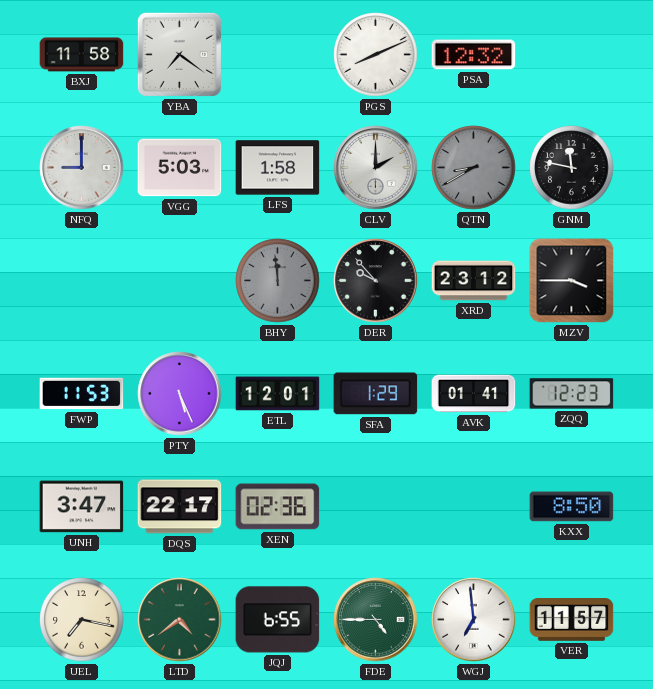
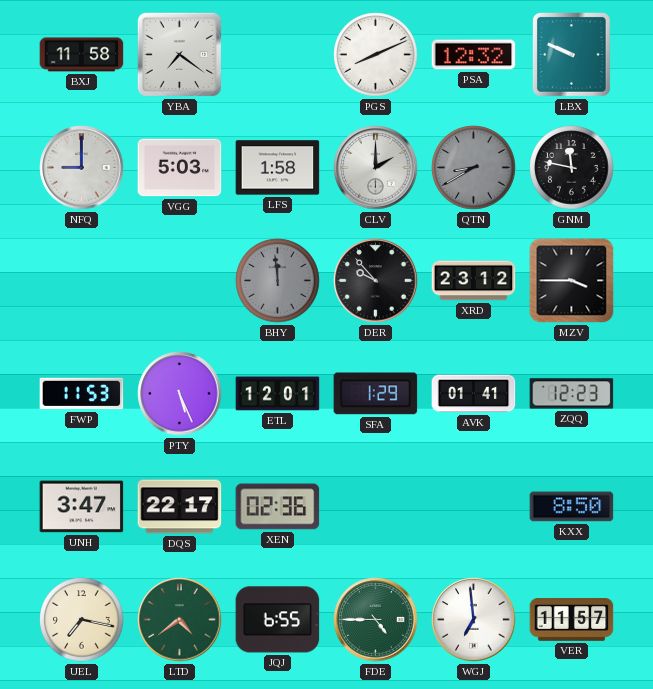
LBX: none -> 9:49 (572, 55)
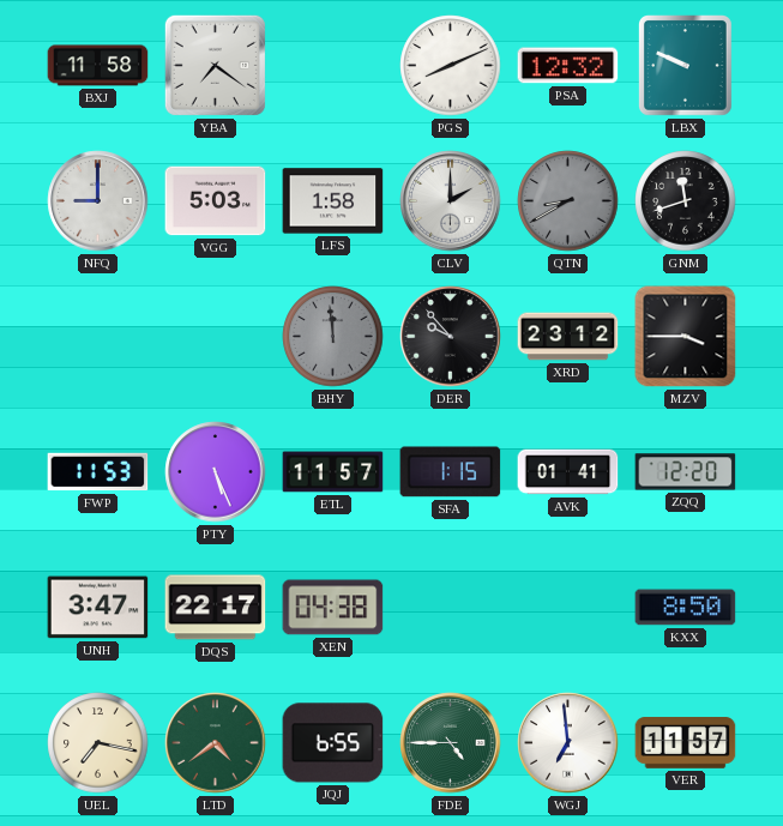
GNM: 11:47 -> 11:42 (686, 201)
ETL: 12:01 -> 11:57 (333, 472)
SFA: 1:29 -> 1:15 (451, 472)
ZQQ: 12:23 -> 12:20 (686, 472)
XEN: 02:36 -> 04:38 (333, 608)
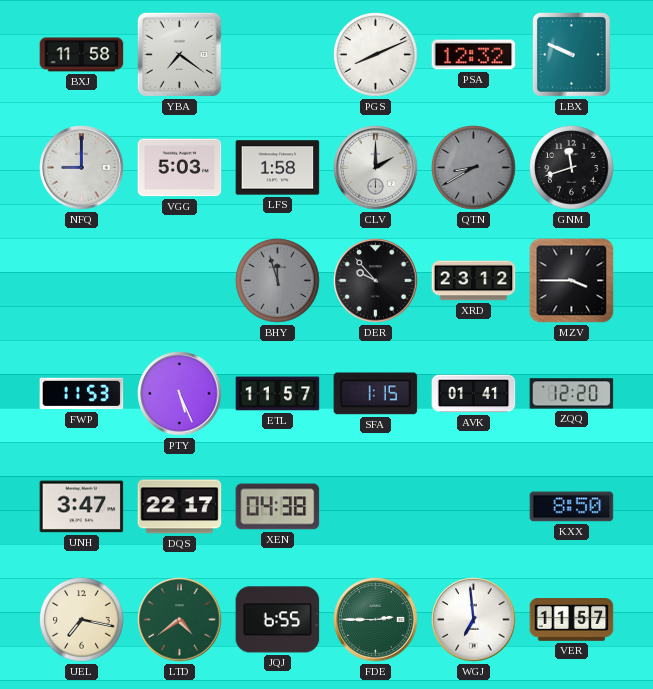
BHY: 11:59 -> 11:57 (278, 281)
FDE: 4:45 -> 2:45 (376, 620)
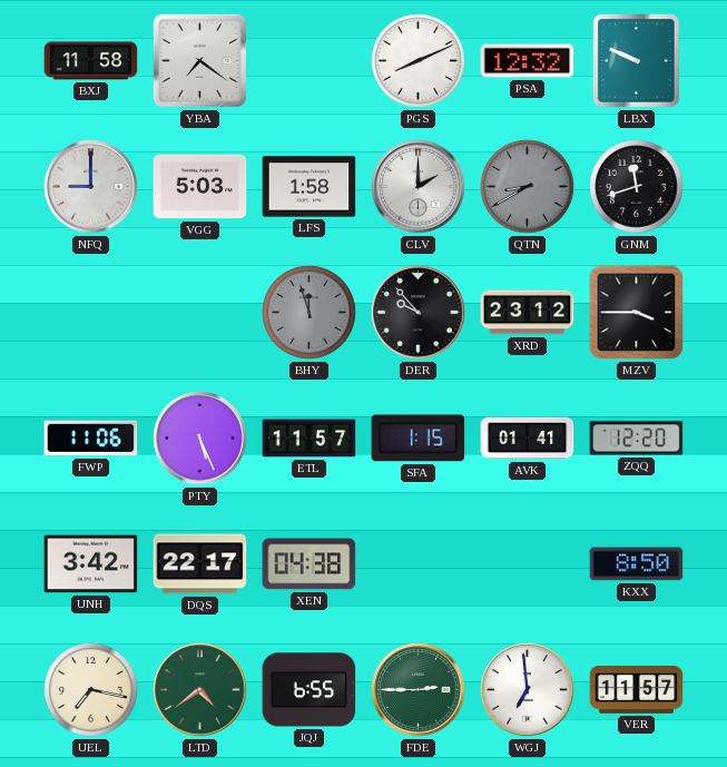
FWP: 11:53 -> 11:06 (91, 439)
UNH: 3:47 -> 3:42 (91, 564)
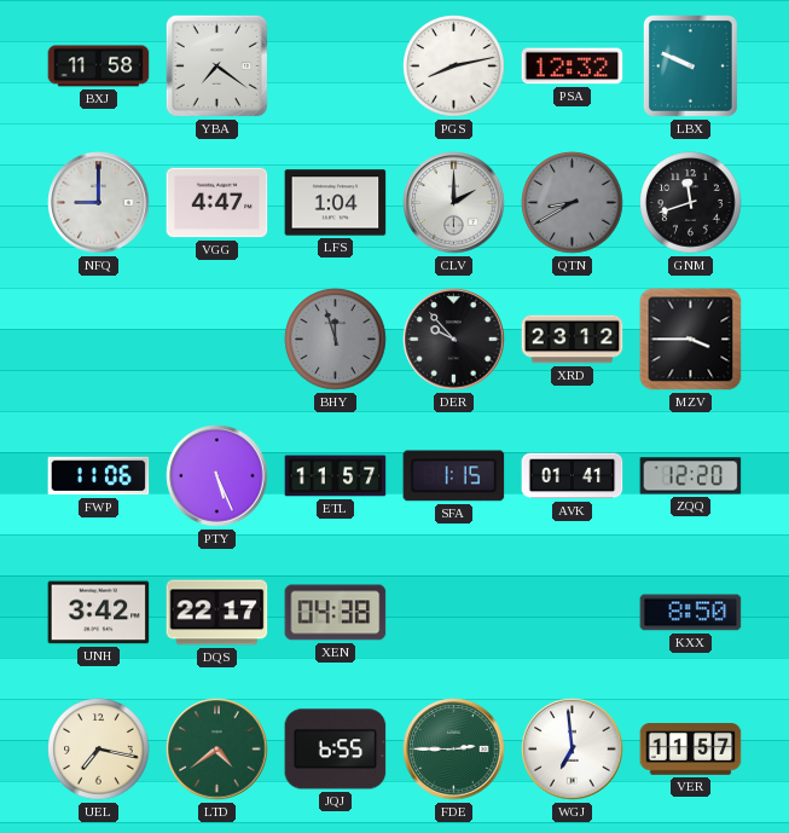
PGS: 8:11 -> 8:13 (454, 66)
VGG: 5:03 -> 4:47 (217, 203)
LFS: 1:58 -> 1:04 (336, 203)
